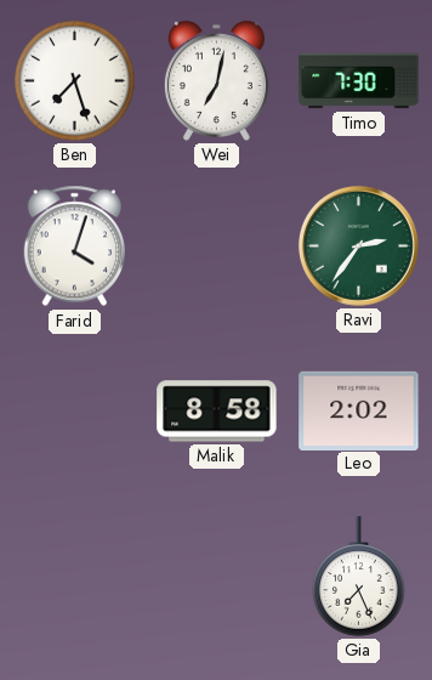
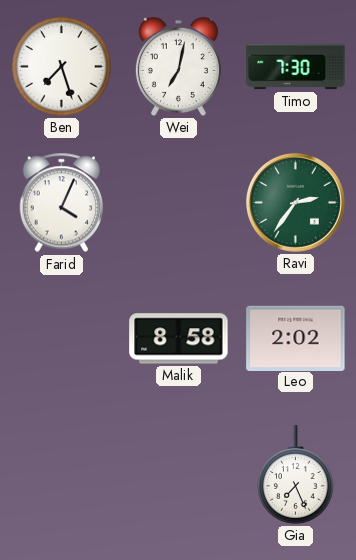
Farid: 4:03 -> 4:04 (62, 203)
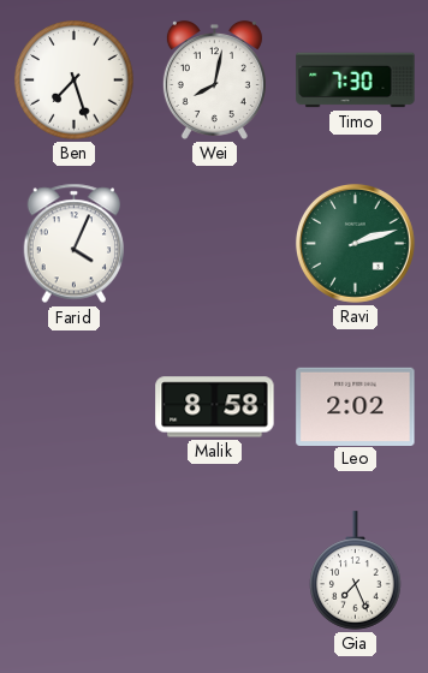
Wei: 7:02 -> 8:02 (214, 79)
Ravi: 2:36 -> 2:12 (355, 243)
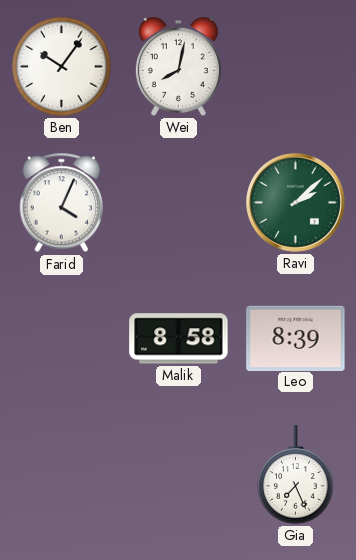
Ben: 7:27 -> 10:06 (62, 67)
Timo: 7:30 -> none (356, 81)
Ravi: 2:12 -> 2:08 (295, 202)
Leo: 2:02 -> 8:39 (296, 338)
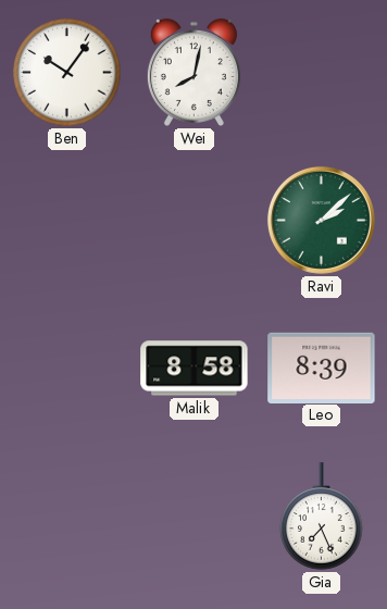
Farid: 4:04 -> none (62, 203)
